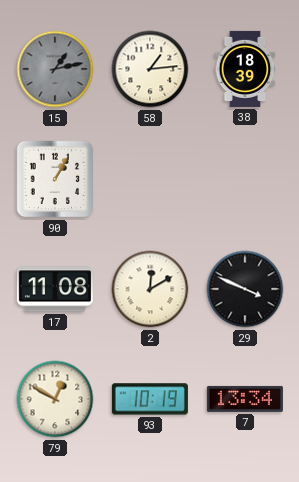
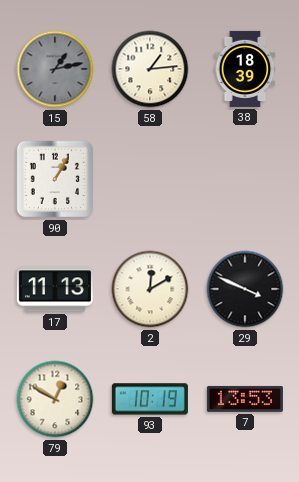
17: 11:08 -> 11:13 (55, 289)
7: 13:34 -> 13:53 (245, 399)
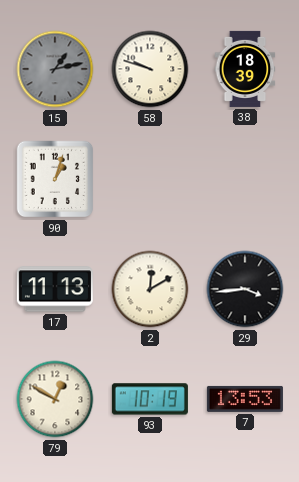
58: 1:14 -> 9:48 (150, 69)
90: 1:05 -> 1:03 (55, 179)
29: 3:49 -> 3:44 (245, 289)
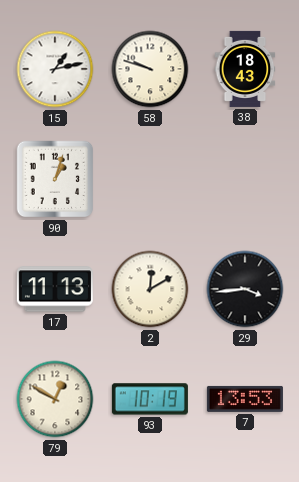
15 dial: grey -> white (55, 69)
38: 18:39 -> 18:43 (245, 69)
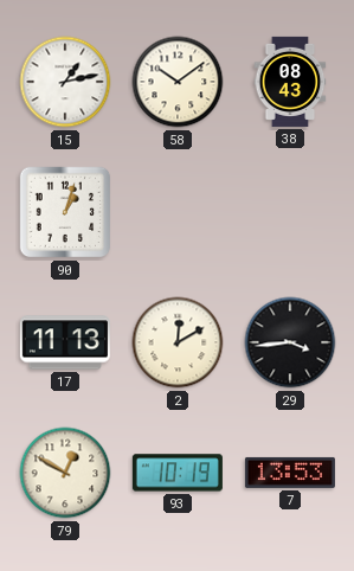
58: 9:48 -> 10:09 (178, 82)
38: 18:43 -> 08:43 (290, 82)
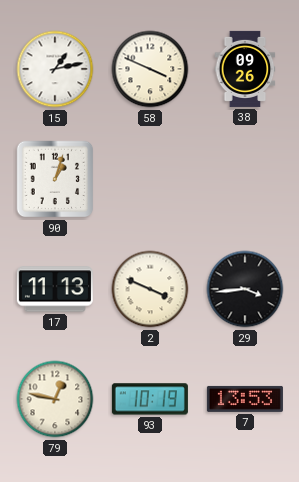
58: 10:09 -> 3:49 (150, 69)
38: 08:43 -> 09:26 (245, 69)
2: 12:10 -> 3:49 (150, 289)
79: 12:50 -> 12:47 (55, 399)
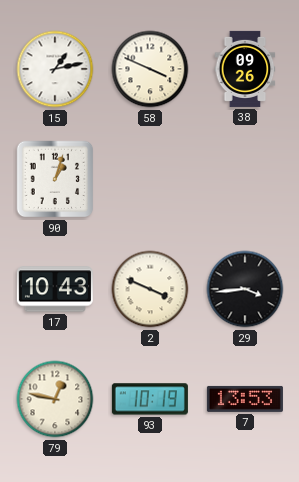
17: 11:13 -> 10:43 (55, 289)
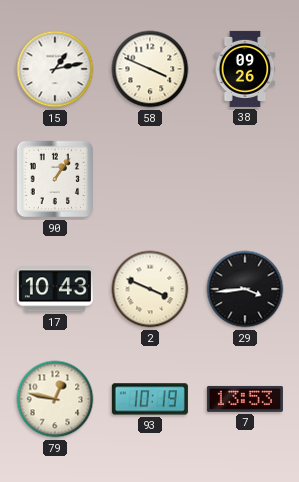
90: 1:03 -> 1:06 (55, 179)
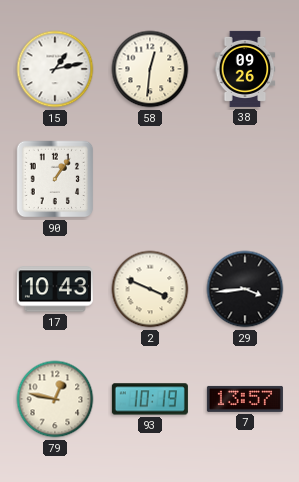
58: 3:49 -> 12:31 (150, 69)
7: 13:53 -> 13:57 (245, 399)
